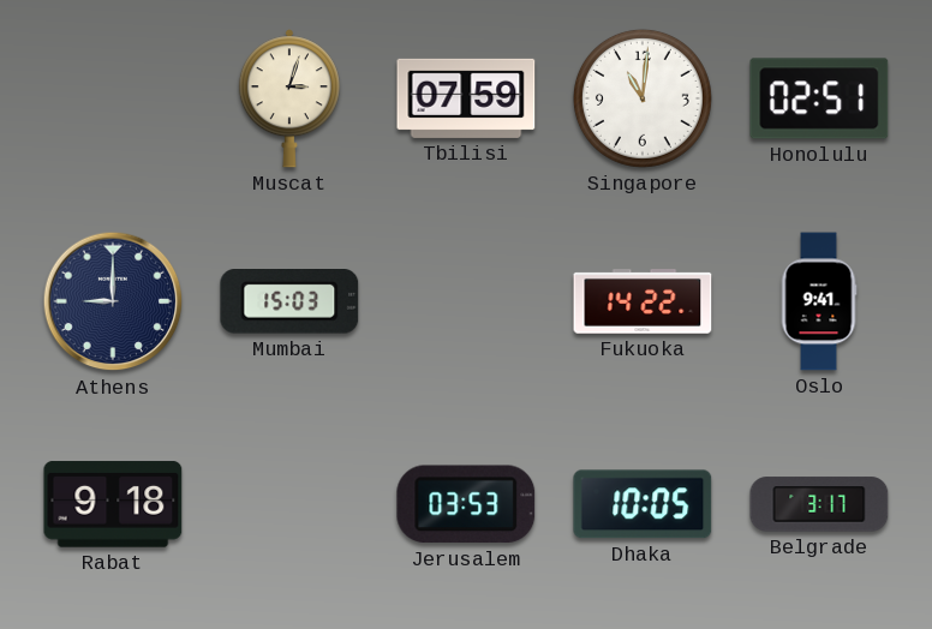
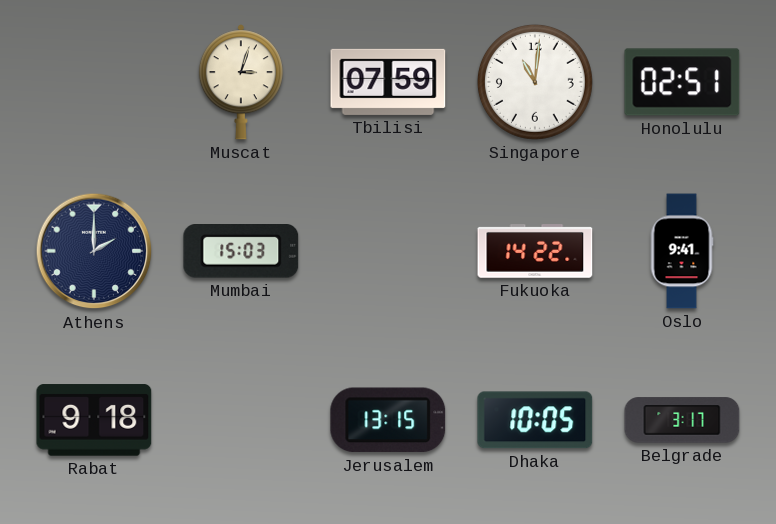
Athens: 9:00 -> 2:00 (94, 251)
Jerusalem: 03:53 -> 13:15 (388, 420)
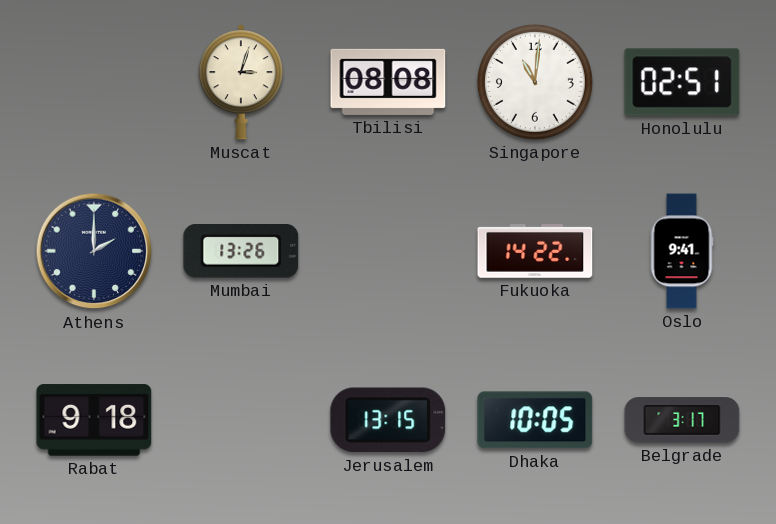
Tbilisi: 07:59 -> 08:08 (388, 82)
Mumbai: 15:03 -> 13:26 (241, 251)
